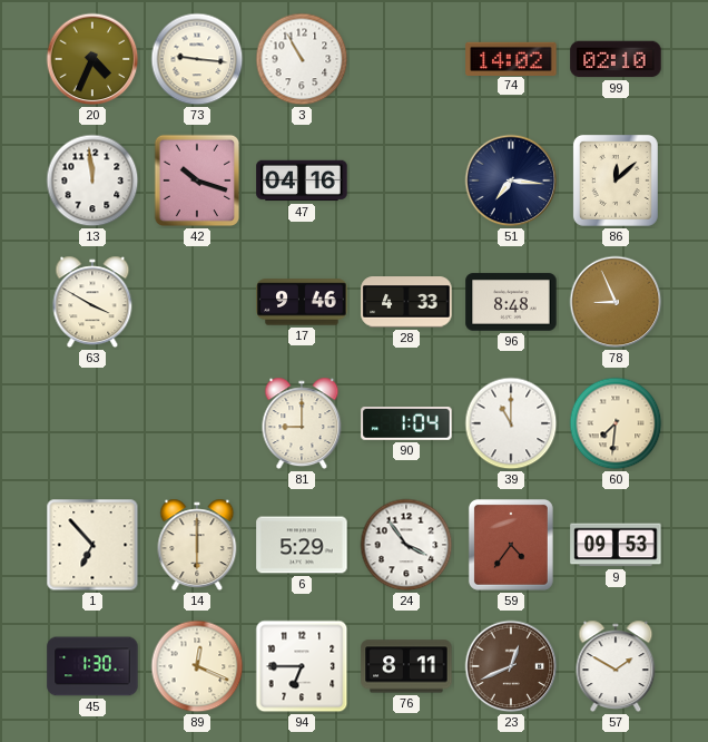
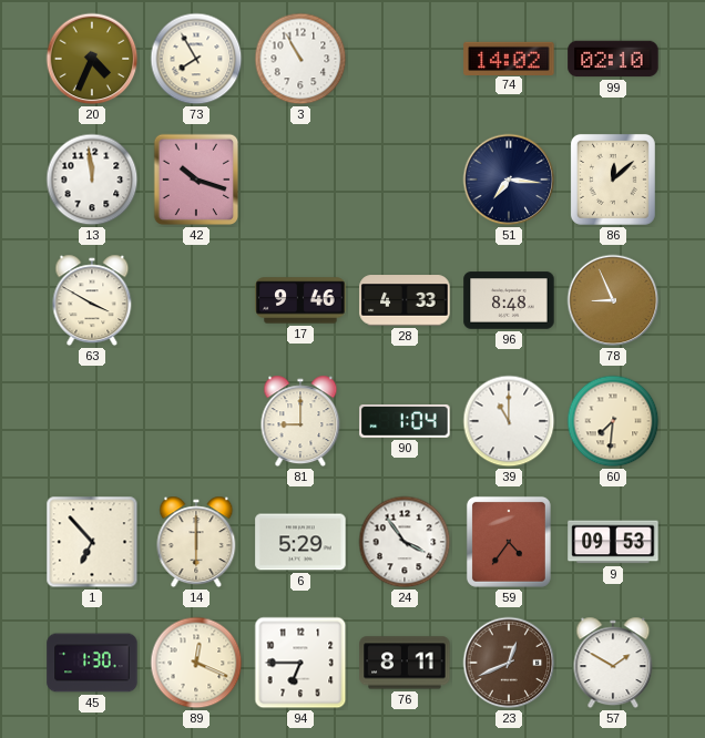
73: 9:16 -> 7:55 (196, 59)
47: 04:16 -> none (302, 180)
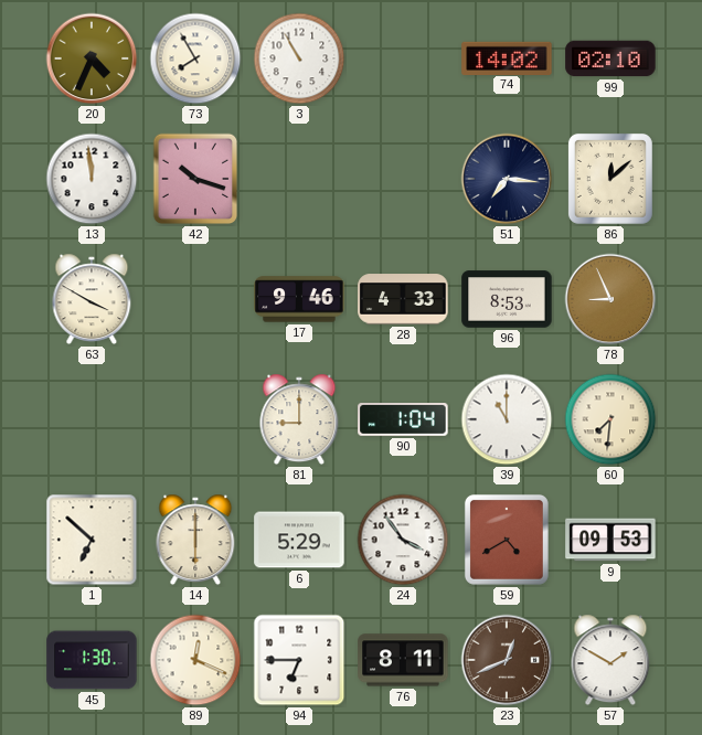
96: 8:48 -> 8:53 (507, 299)
1: 6:53 -> 6:52 (92, 540)
59: 4:36 -> 4:40 (507, 540)
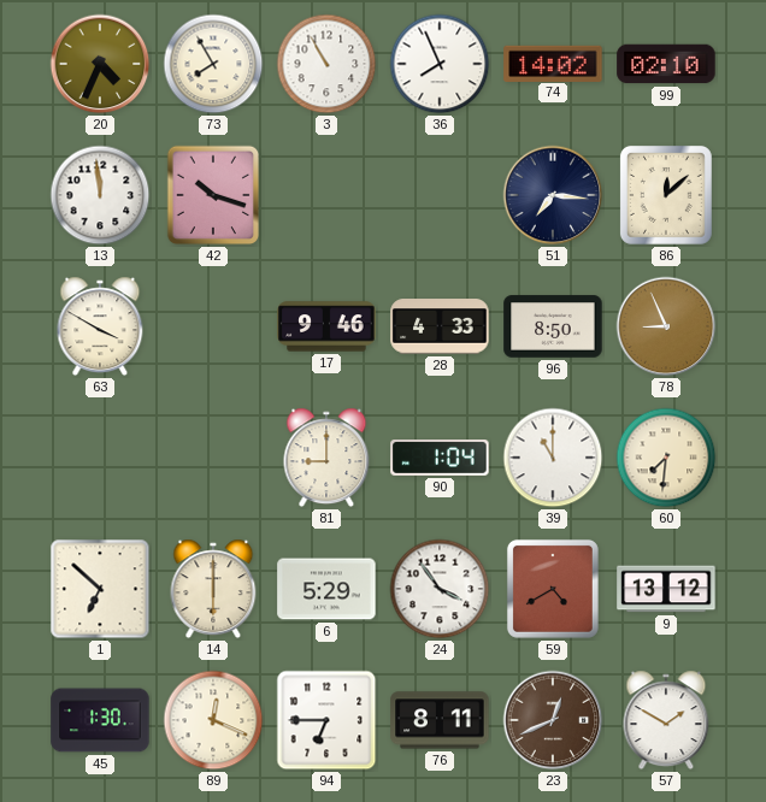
36: none -> 7:56 (440, 64)
96: 8:53 -> 8:50 (553, 326)
9: 09:53 -> 13:12 (666, 589)
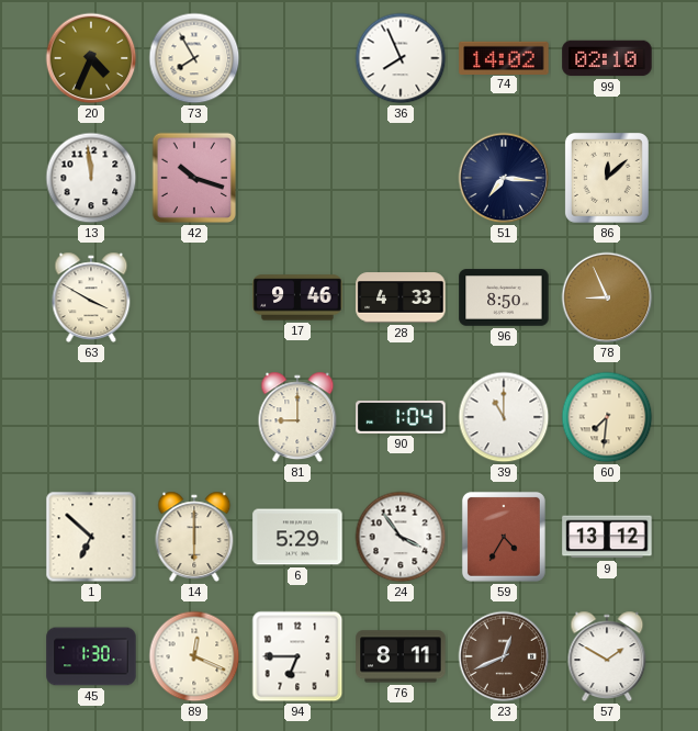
3: 10:55 -> none (326, 64)
59: 4:40 -> 4:35 (504, 537)
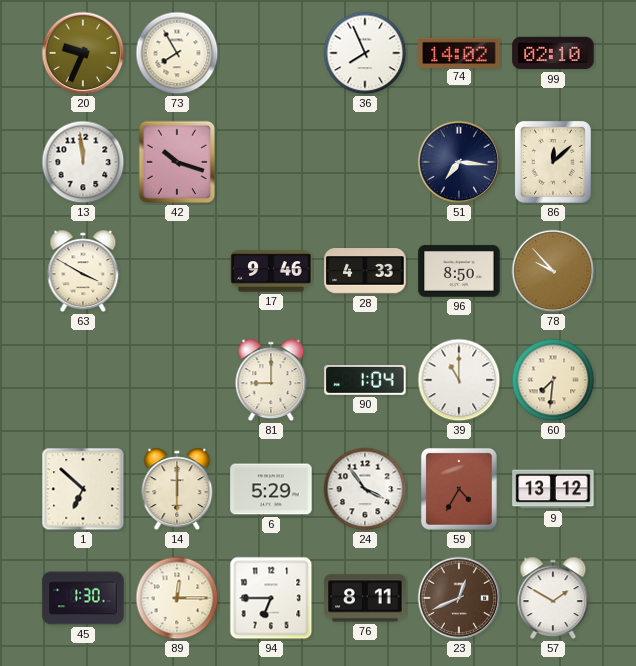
20: 4:34 -> 9:34 (83, 53)
78: 8:56 -> 9:53 (553, 271)
89: 12:19 -> 12:15 (177, 598)
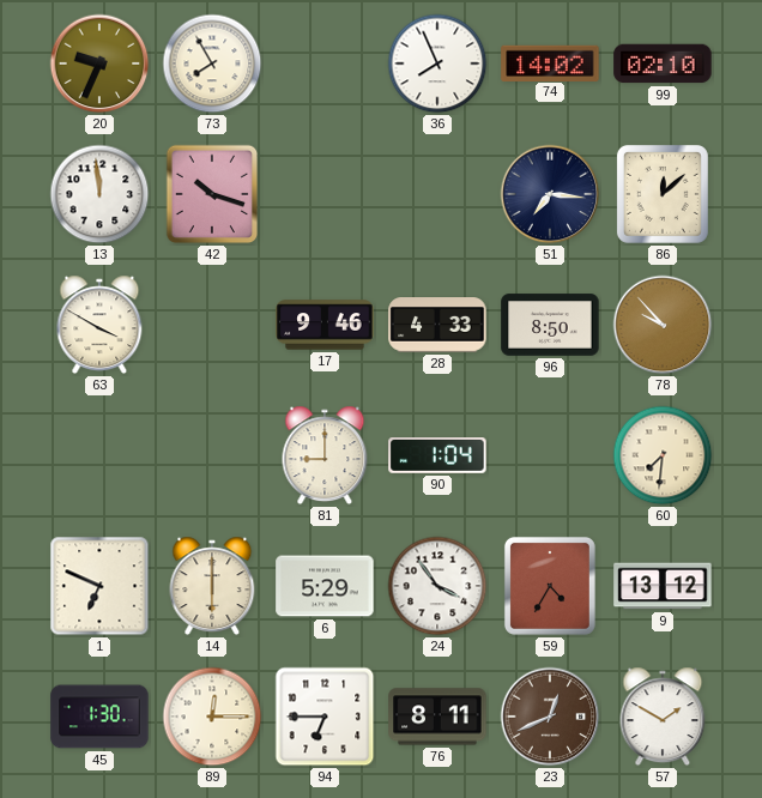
39: 11:00 -> none (459, 380)
1: 6:52 -> 6:49 (99, 586)
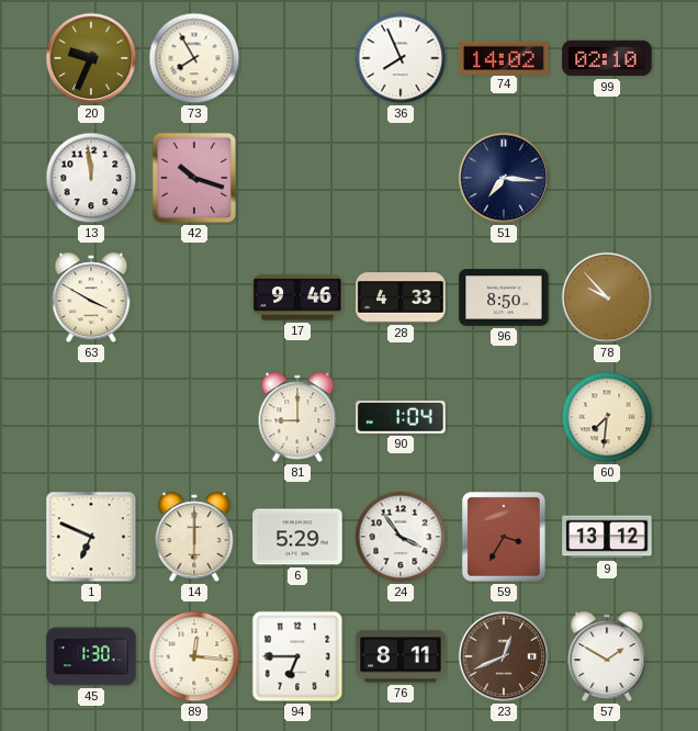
86: 12:08 -> none (663, 194)
59: 4:35 -> 3:35 (504, 537)
89: 12:15 -> 12:16 (194, 656)
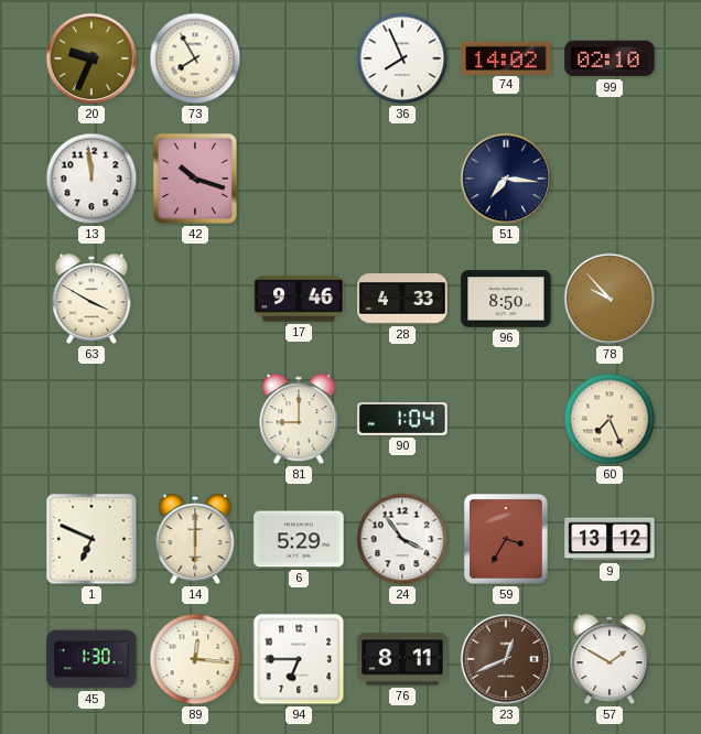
60: 7:31 -> 7:26 (610, 419)
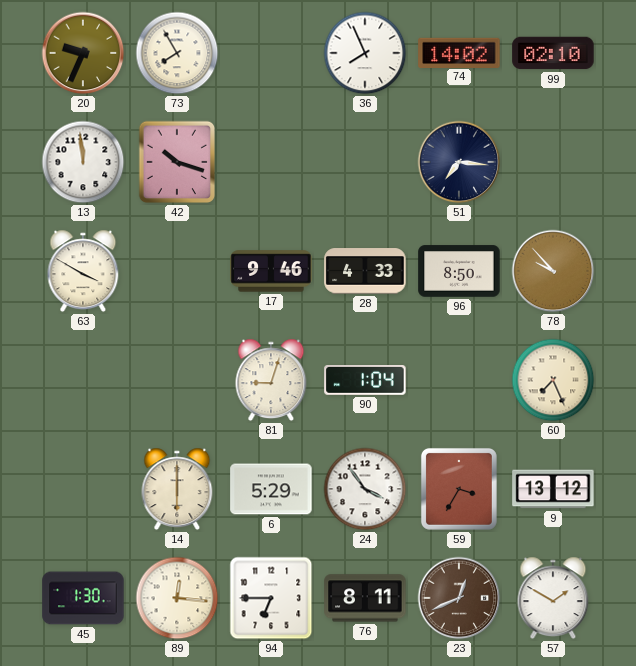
81: 9:00 -> 9:03 (271, 380)
1: 6:49 -> none (91, 539)
